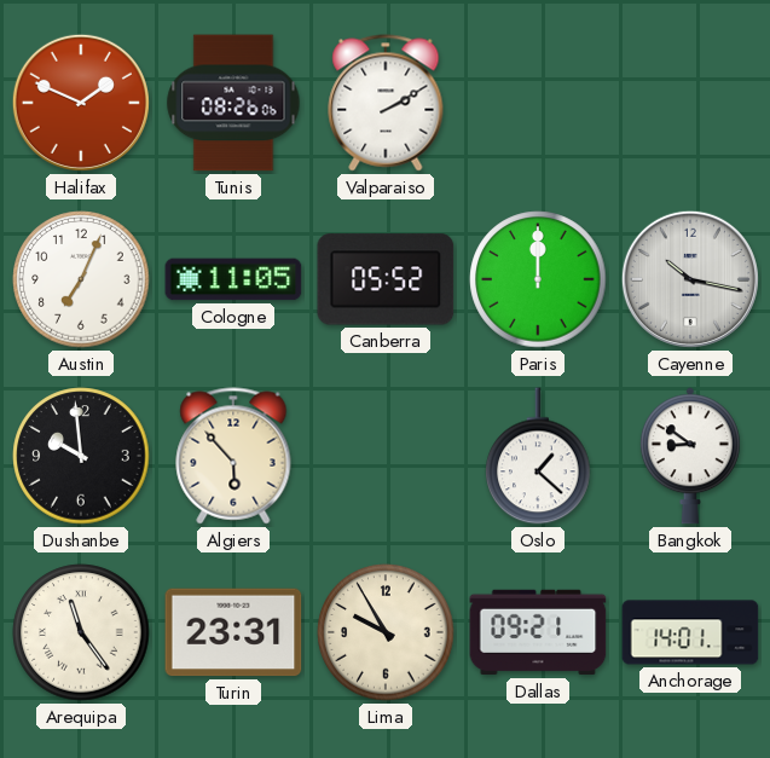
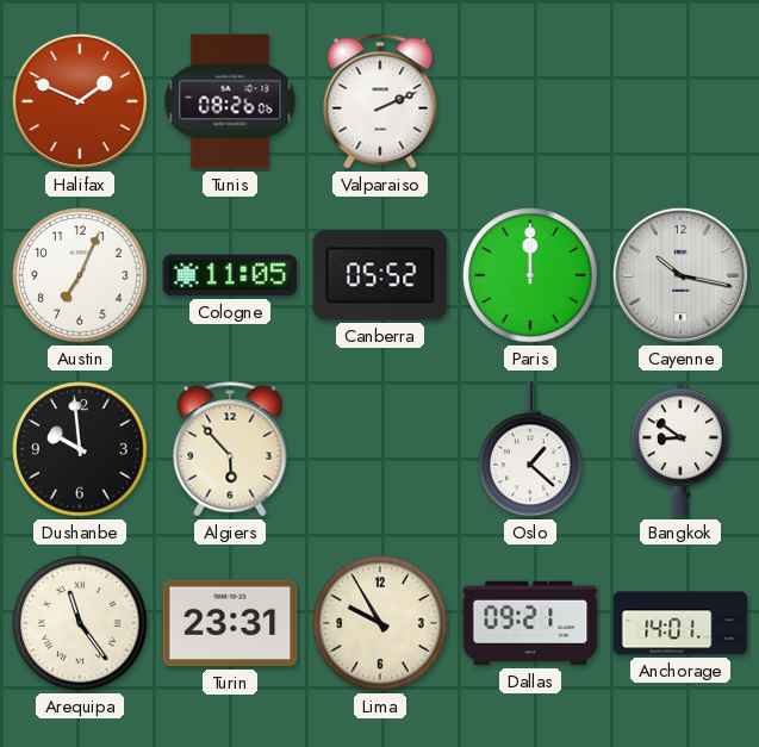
Valparaiso: 2:10 -> 2:11 (380, 101)
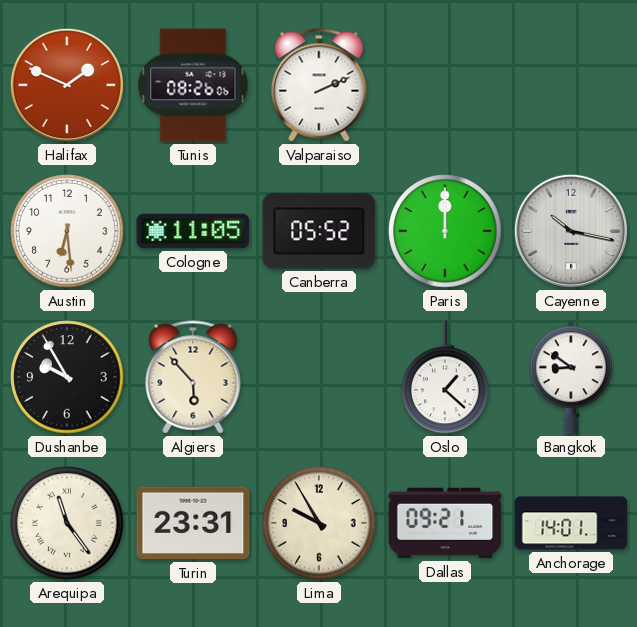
Austin: 7:04 -> 6:29 (67, 231)
Dushanbe: 9:59 -> 9:55 (67, 377)
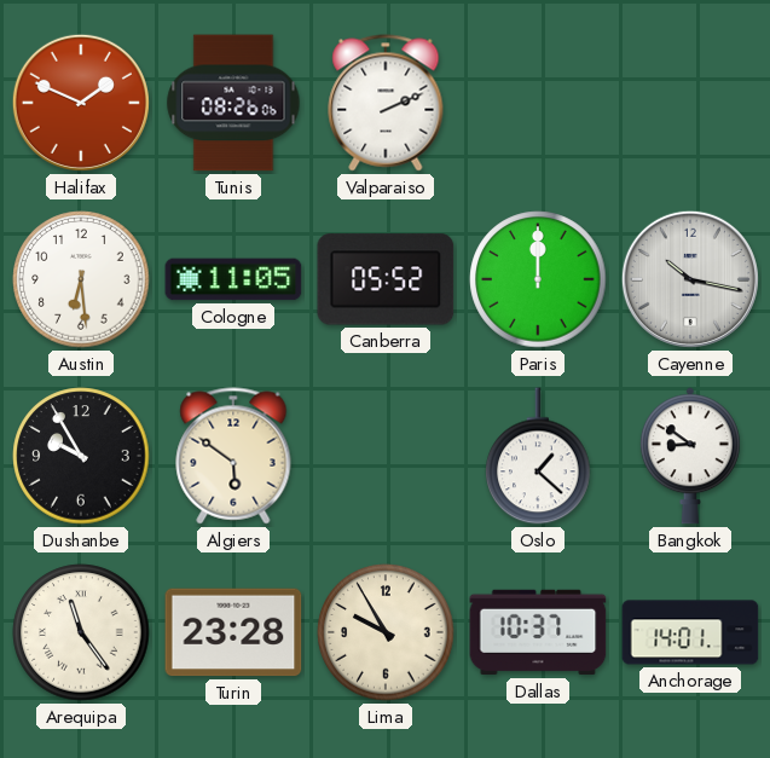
Algiers: 5:53 -> 5:51 (233, 456)
Turin: 23:31 -> 23:28 (233, 632)
Dallas: 09:21 -> 10:37 (538, 632)
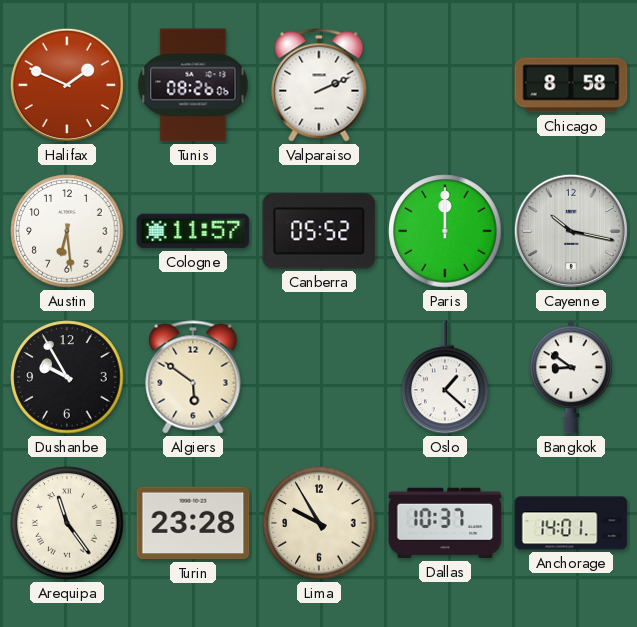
Chicago: none -> 8:58 (571, 85)
Cologne: 11:05 -> 11:57 (193, 231)
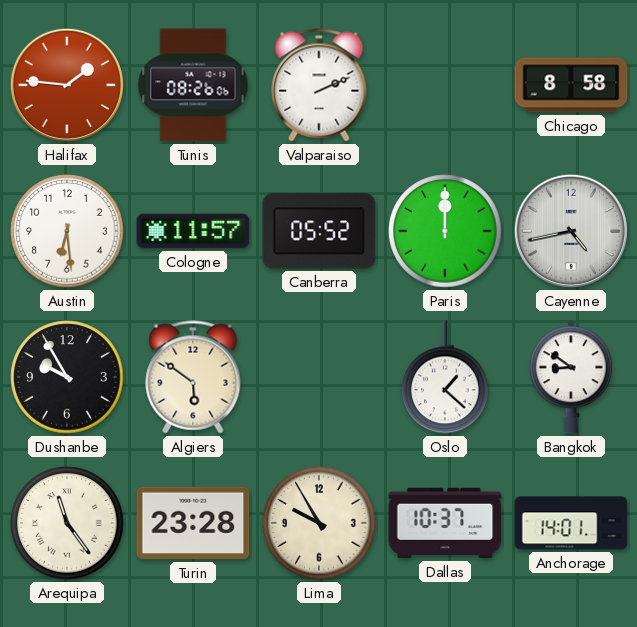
Halifax: 1:49 -> 1:46 (67, 85)
Cayenne: 10:17 -> 4:43 (571, 231)
